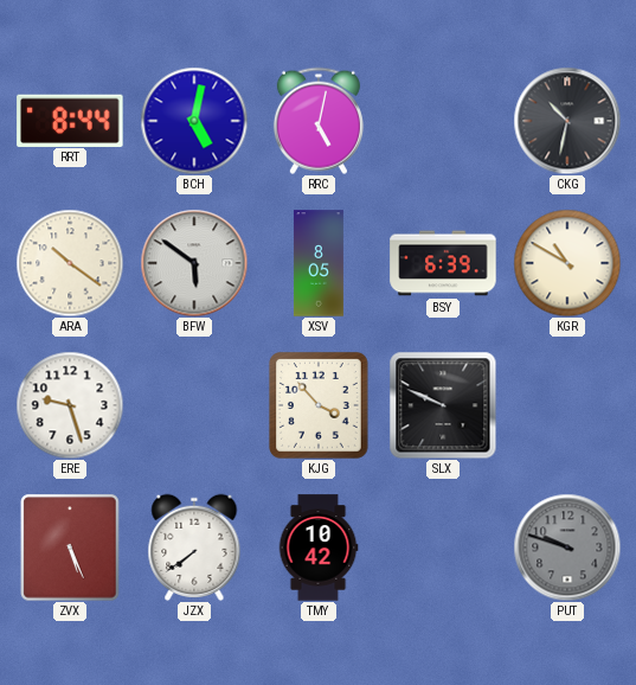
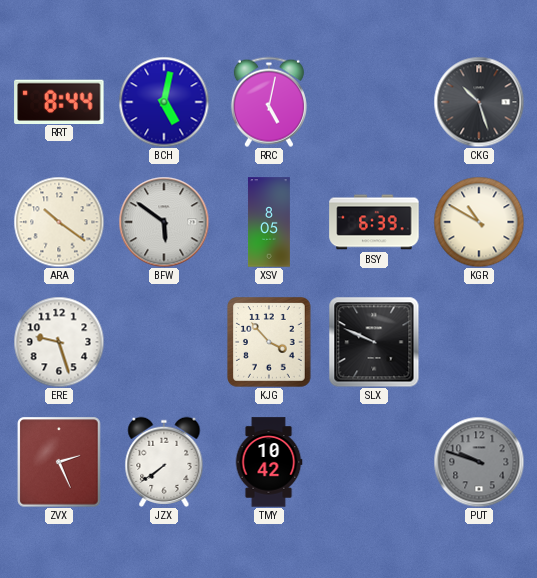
CKG: 10:32 -> 10:27 (479, 102)
ZVX: 5:26 -> 2:26 (59, 462)
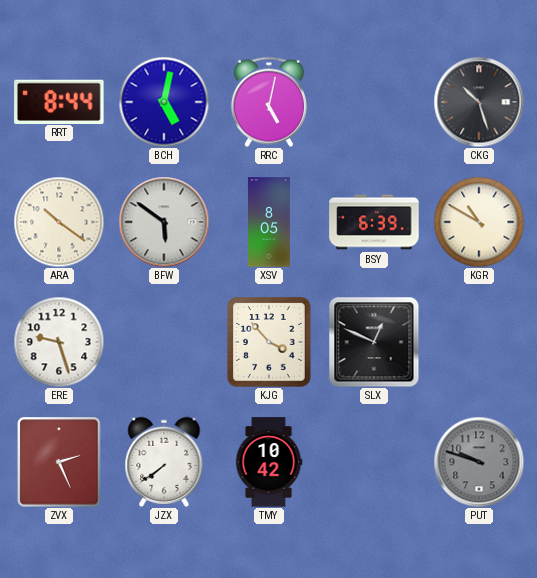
SLX: 9:49 -> 12:49 (374, 342)
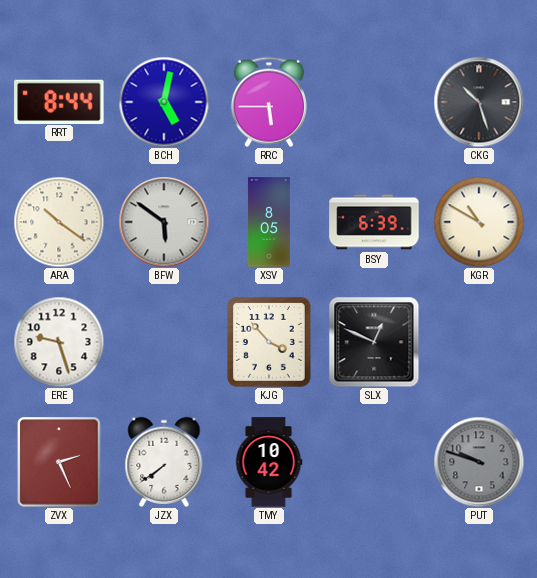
RRC: 5:02 -> 5:45 (269, 102)
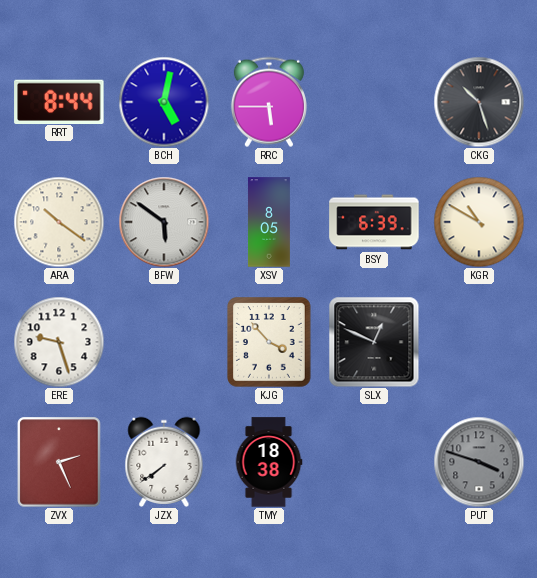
TMY: 10:42 -> 18:38 (269, 462)
PUT: 9:48 -> 3:48 (479, 462)
